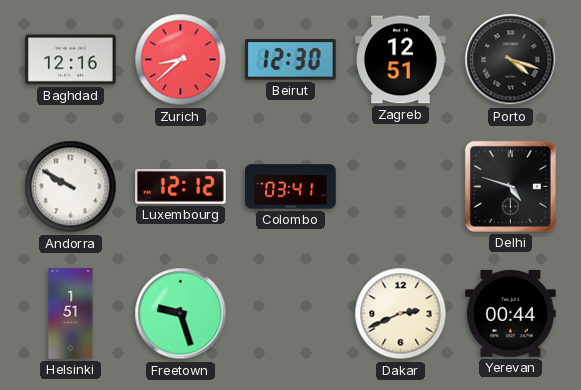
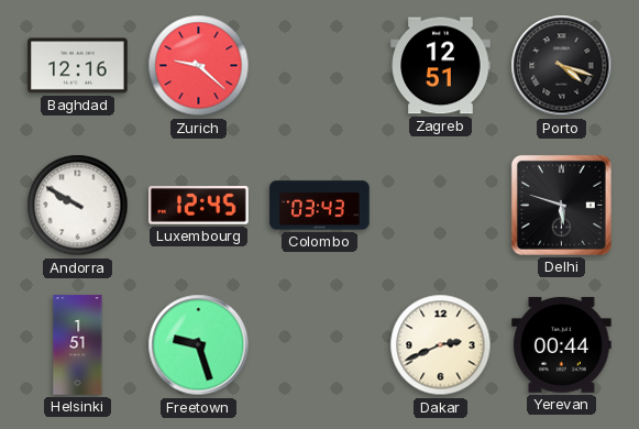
Zurich: 8:38 -> 9:22 (199, 66)
Beirut: 12:30 -> none (291, 60)
Luxembourg: 12:12 -> 12:45 (199, 206)
Colombo: 03:41 -> 03:43 (320, 206)
Delhi: 4:48 -> 5:48 (561, 205)
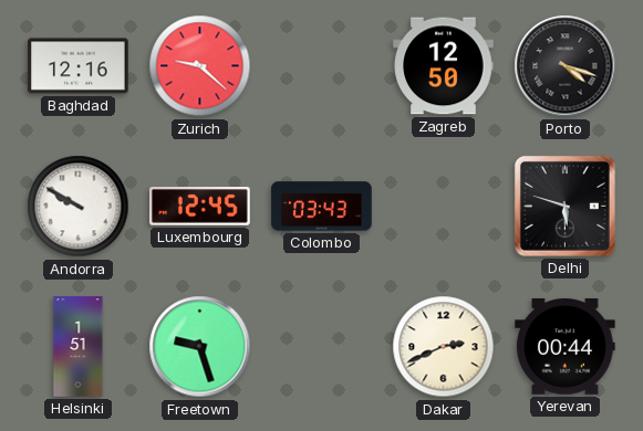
Zagreb: 12:51 -> 12:50 (444, 66)
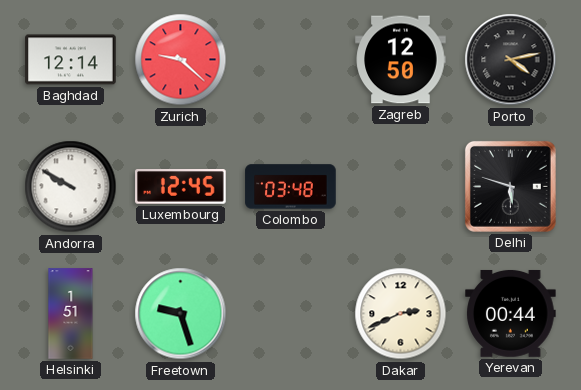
Baghdad: 12:16 -> 12:14 (71, 60)
Porto: 4:18 -> 4:13 (511, 60)
Colombo: 03:43 -> 03:48 (291, 187)
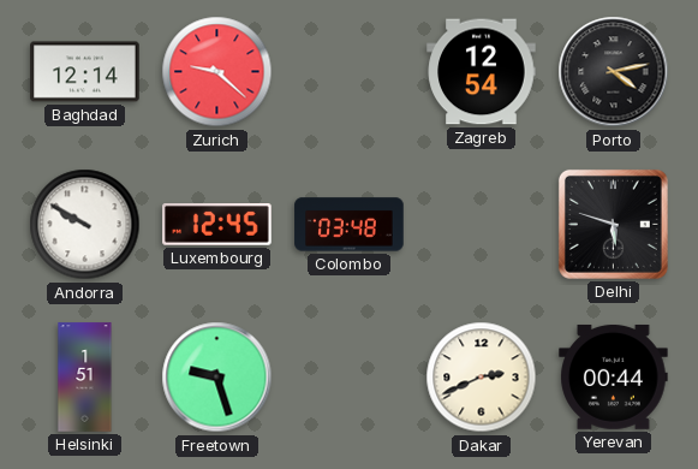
Zagreb: 12:50 -> 12:54 (482, 72)
